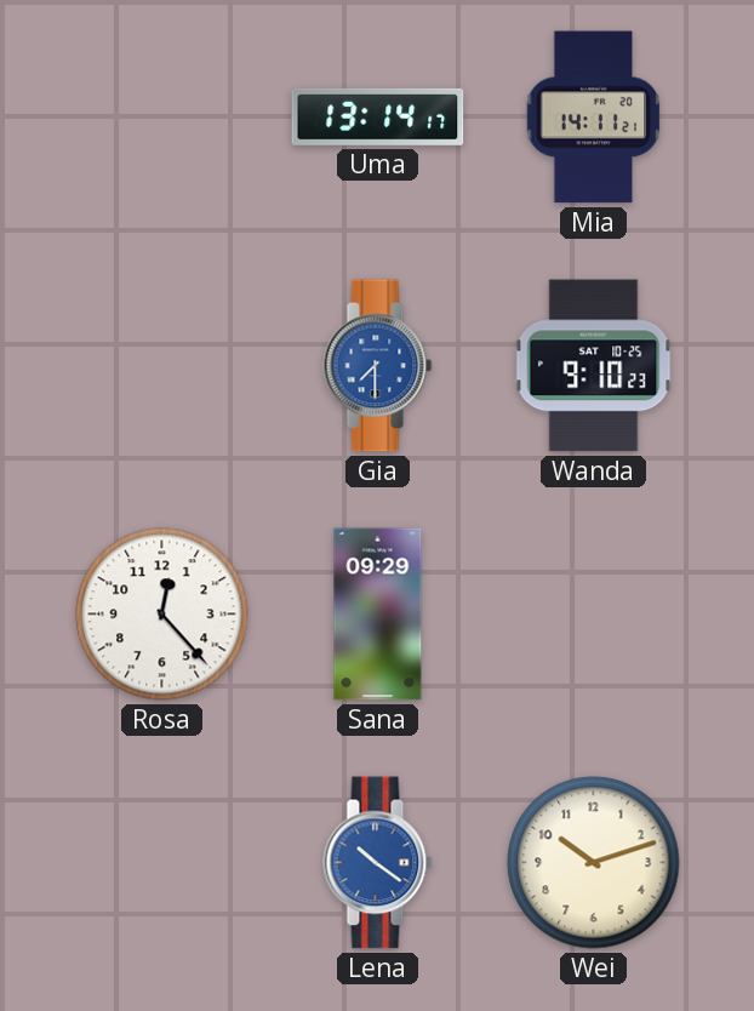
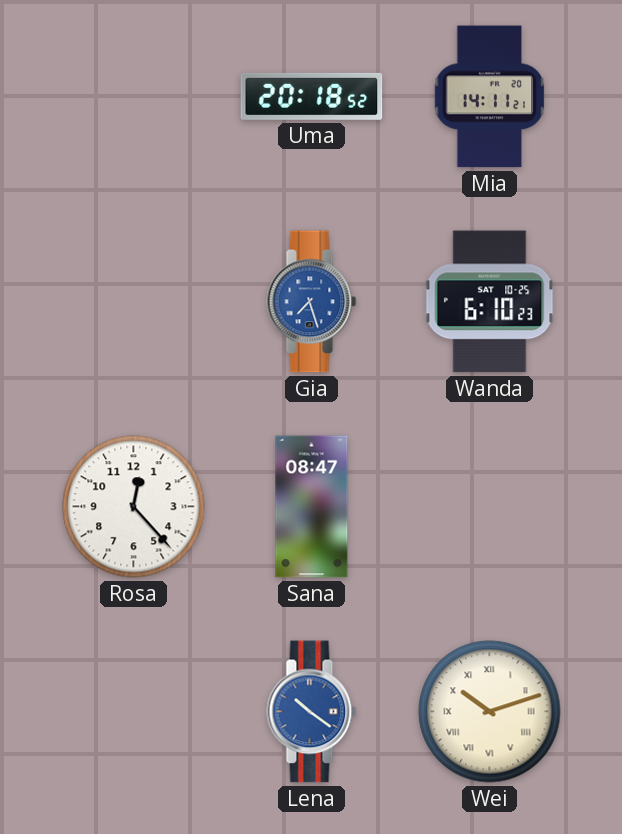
Uma: 13:14 -> 20:18 (312, 96)
Gia: 7:30 -> 7:27 (312, 302)
Wanda: 9:10 -> 6:10 (490, 302)
Sana: 09:29 -> 08:47 (312, 507)
Wei numerals: Arabic -> Roman (490, 712)
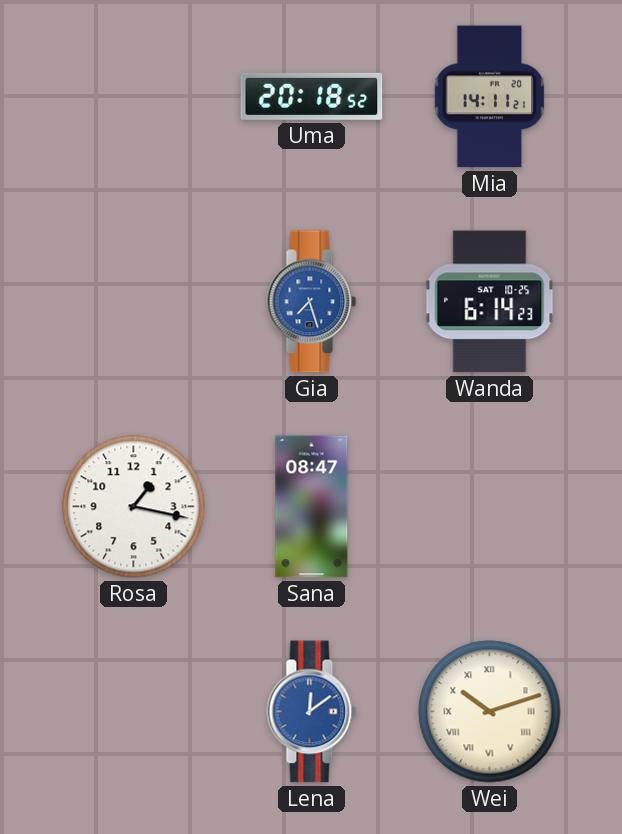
Wanda: 6:10 -> 6:14 (490, 302)
Rosa: 12:23 -> 1:17 (134, 507)
Lena: 10:21 -> 12:09 (312, 712)
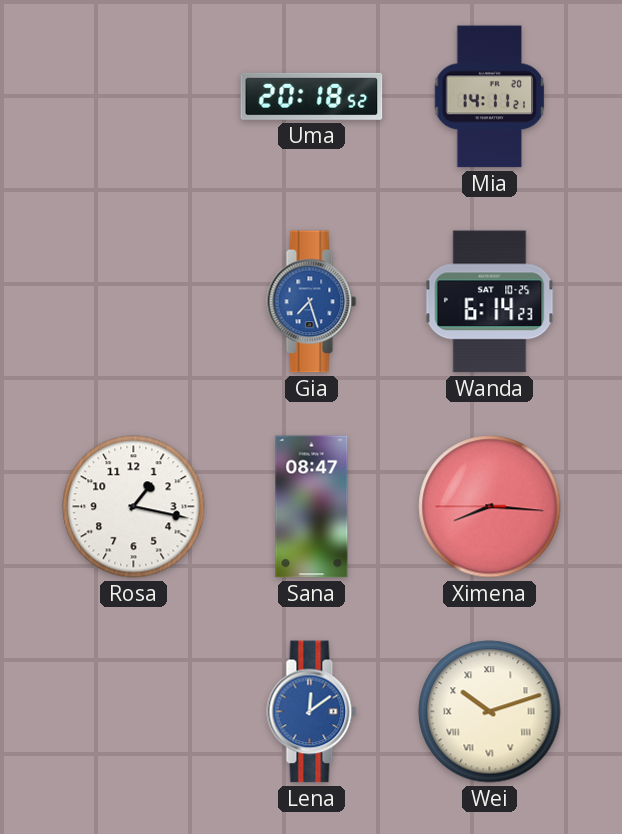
Ximena: none -> 8:15 (490, 507)
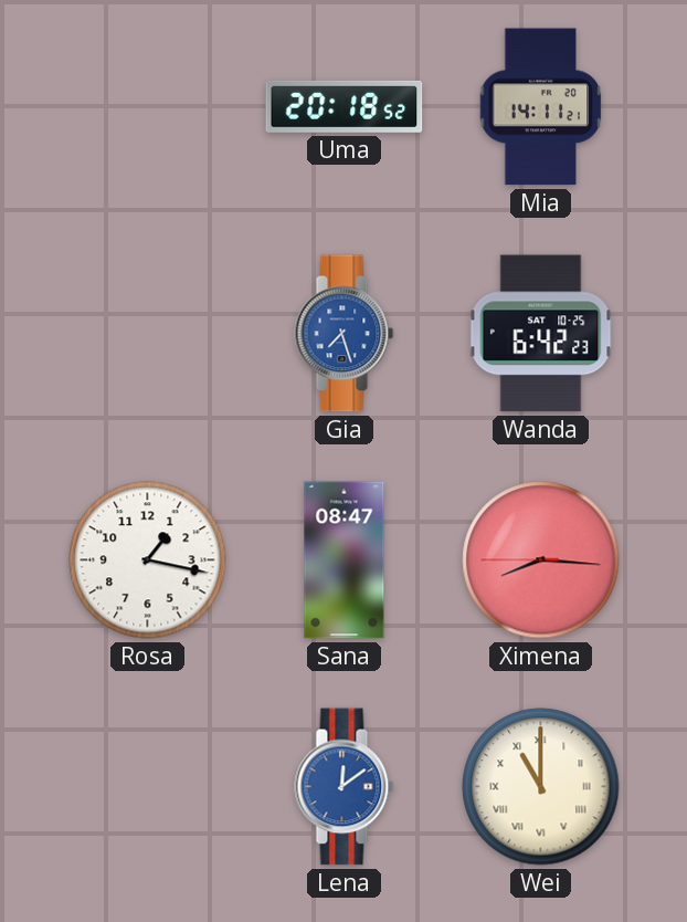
Wanda: 6:14 -> 6:42 (541, 334)
Wei: 10:12 -> 11:00 (541, 787)
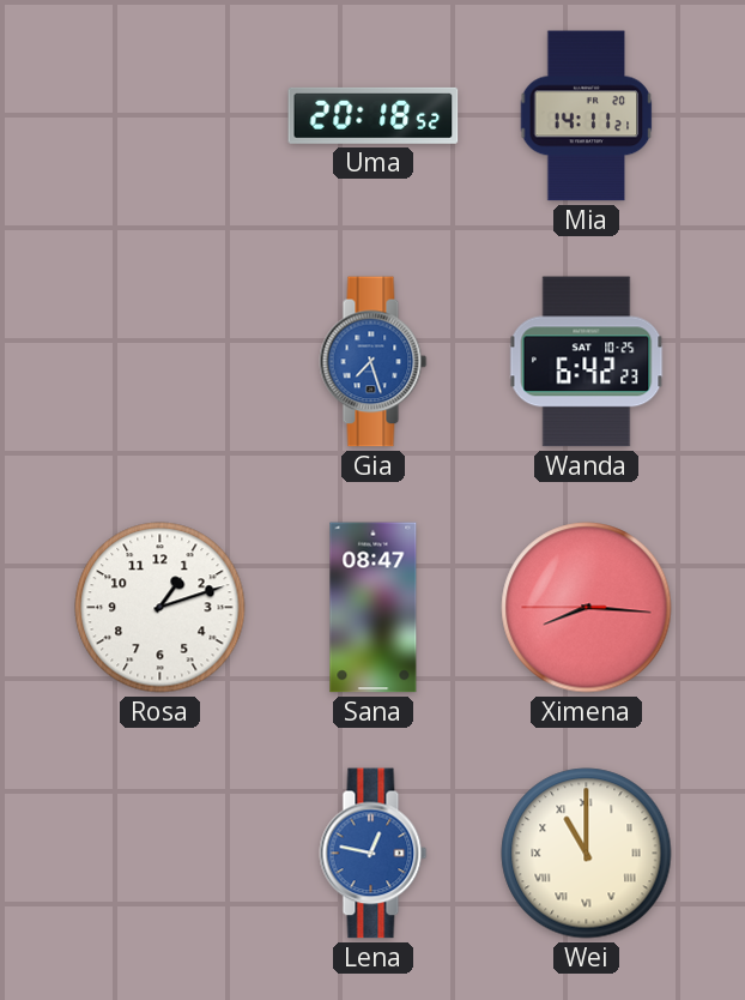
Rosa: 1:17 -> 1:12 (160, 608)
Lena: 12:09 -> 12:47 (374, 854)
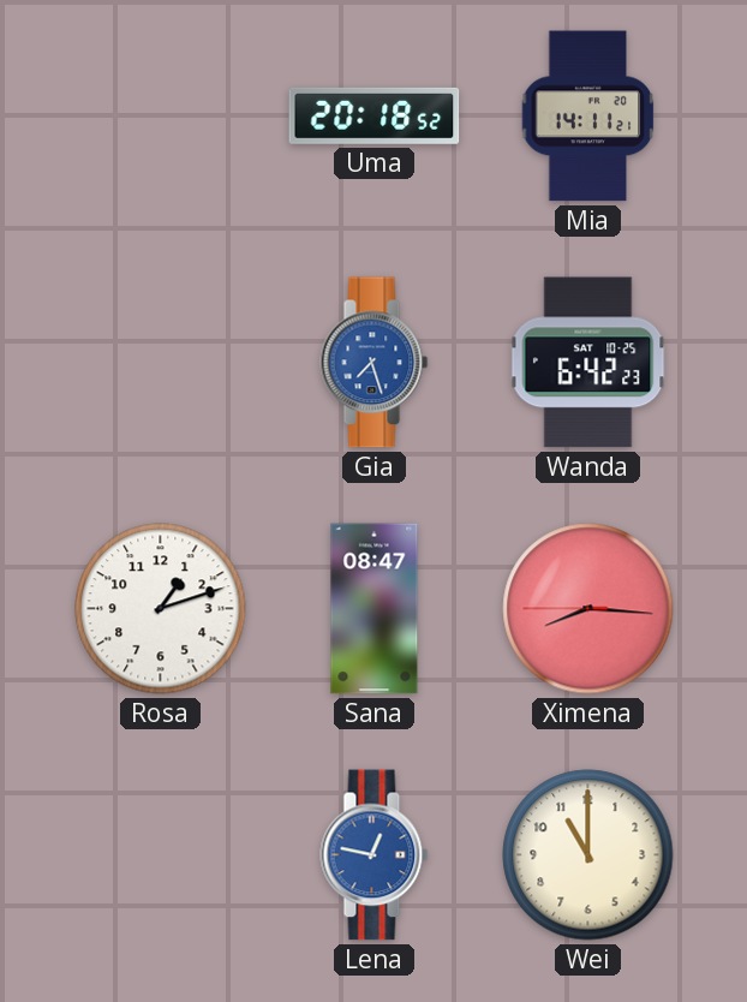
Wei numerals: Roman -> Arabic (588, 855)
